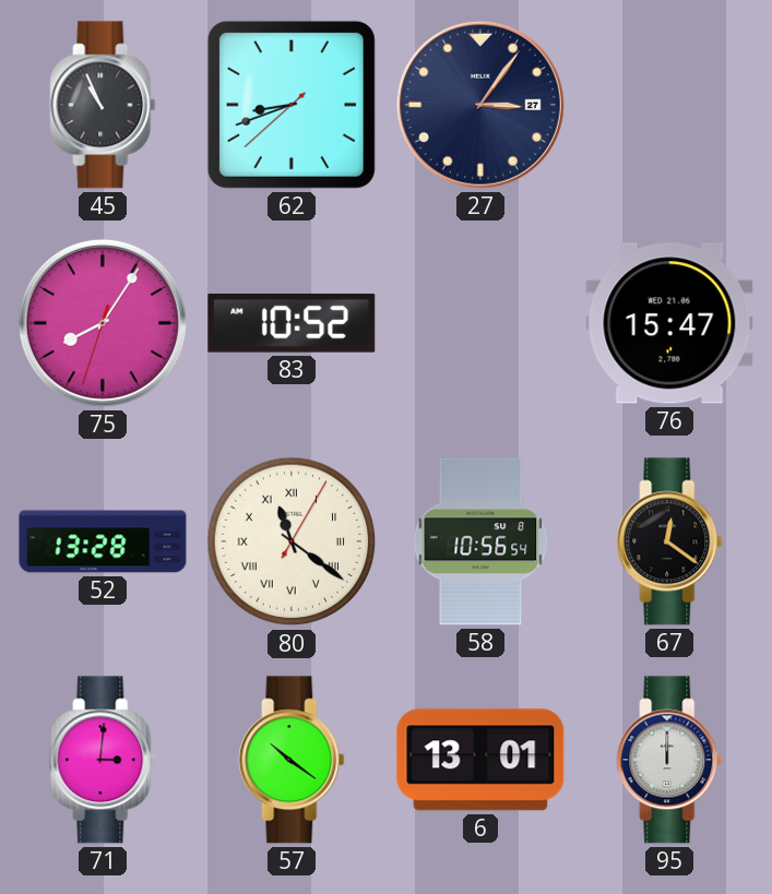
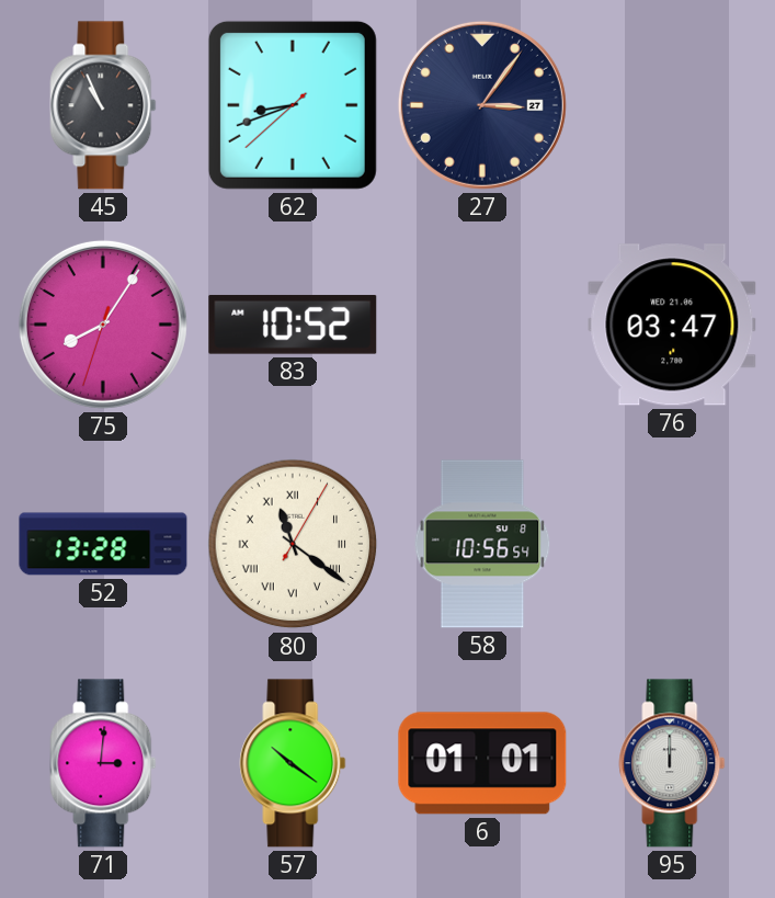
76: 15:47 -> 03:47 (672, 325)
67: 12:21 -> none (669, 541)
6: 13:01 -> 01:01 (482, 763)
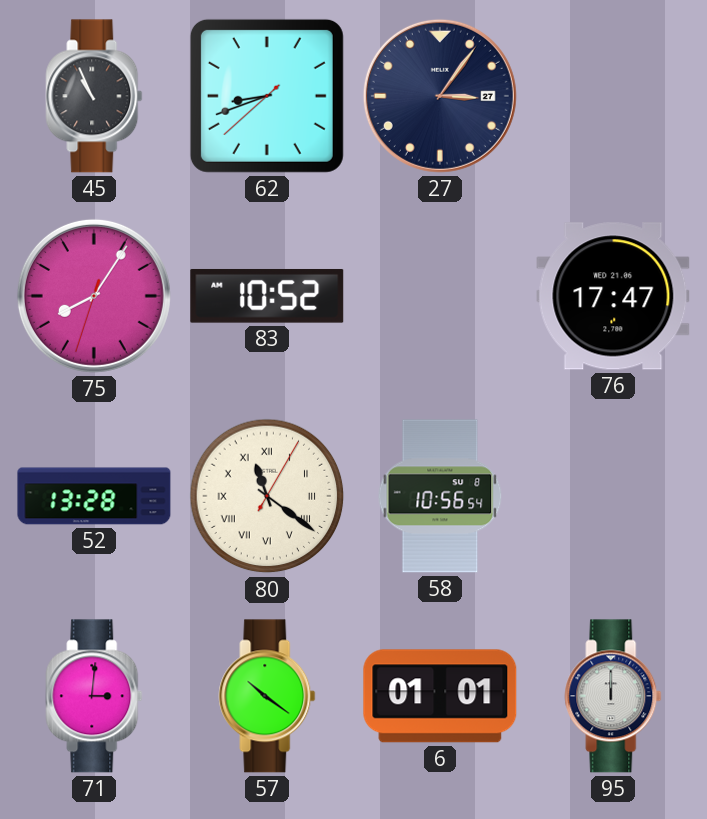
76: 03:47 -> 17:47 (613, 296)
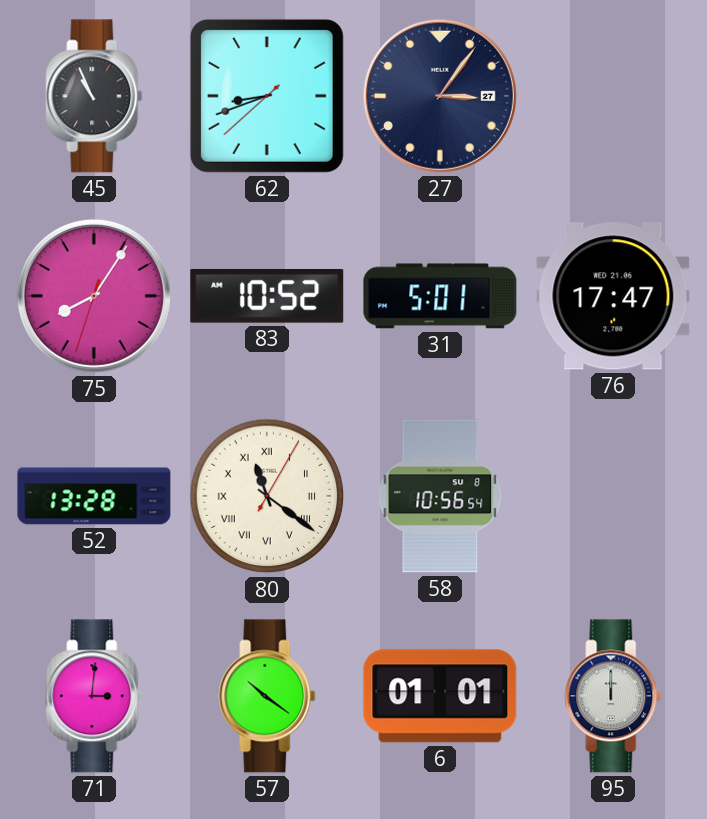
31: none -> 5:01 (440, 296)
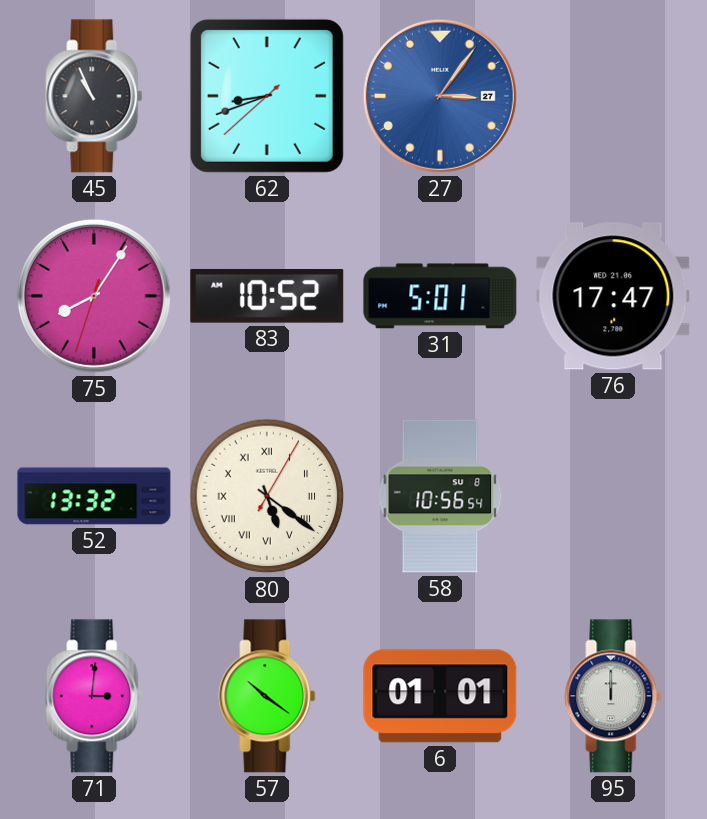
27 dial: navy -> blue (440, 96)
52: 13:28 -> 13:32 (94, 496)
80: 11:21 -> 5:21 (267, 496)
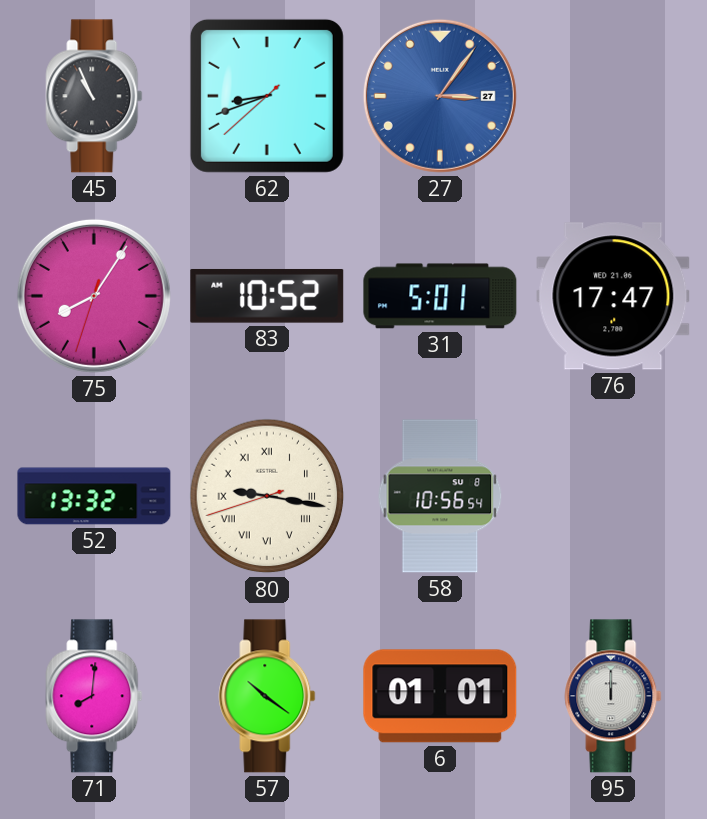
80: 5:21 -> 9:16 (267, 496)
71: 3:01 -> 8:01 (94, 696)
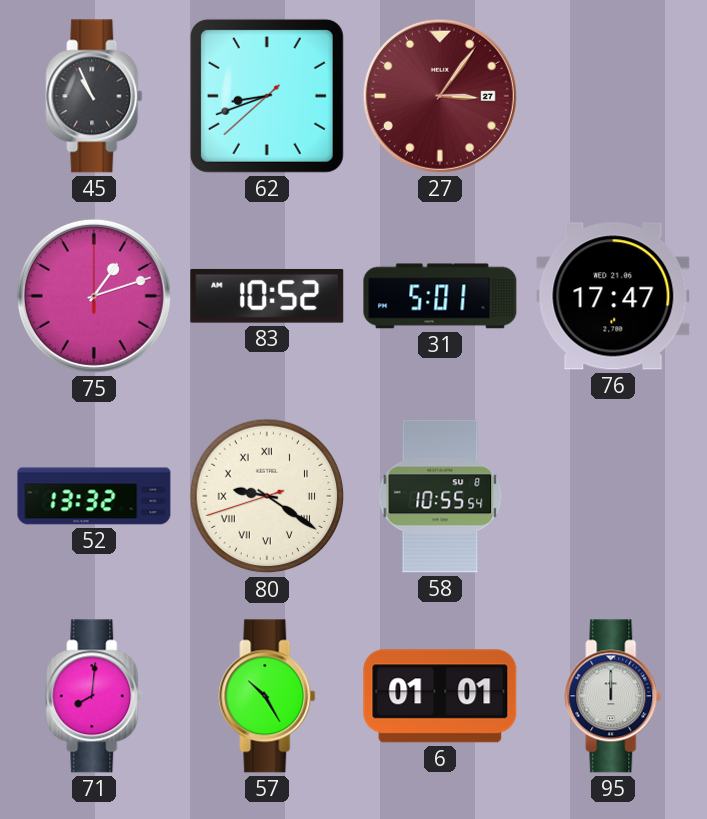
27 dial: blue -> burgundy (440, 96)
75: 8:05 -> 1:12 (94, 296)
80: 9:16 -> 9:20 (267, 496)
58: 10:56 -> 10:55 (440, 496)
57: 10:21 -> 10:25 (267, 696)
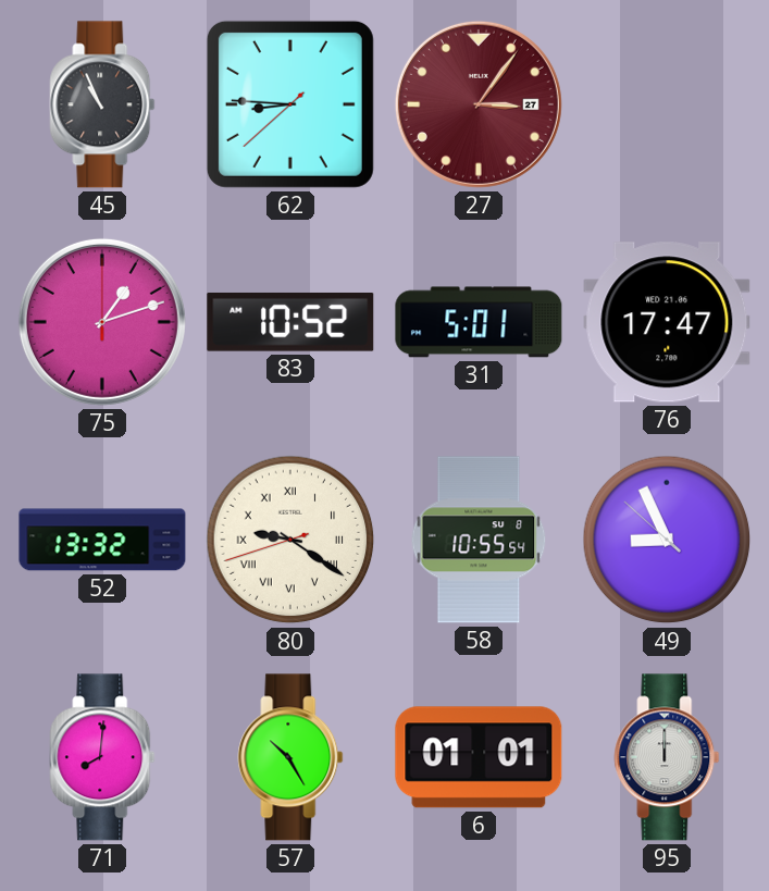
62: 8:41 -> 8:45 (290, 104)
49: none -> 8:55 (667, 540)
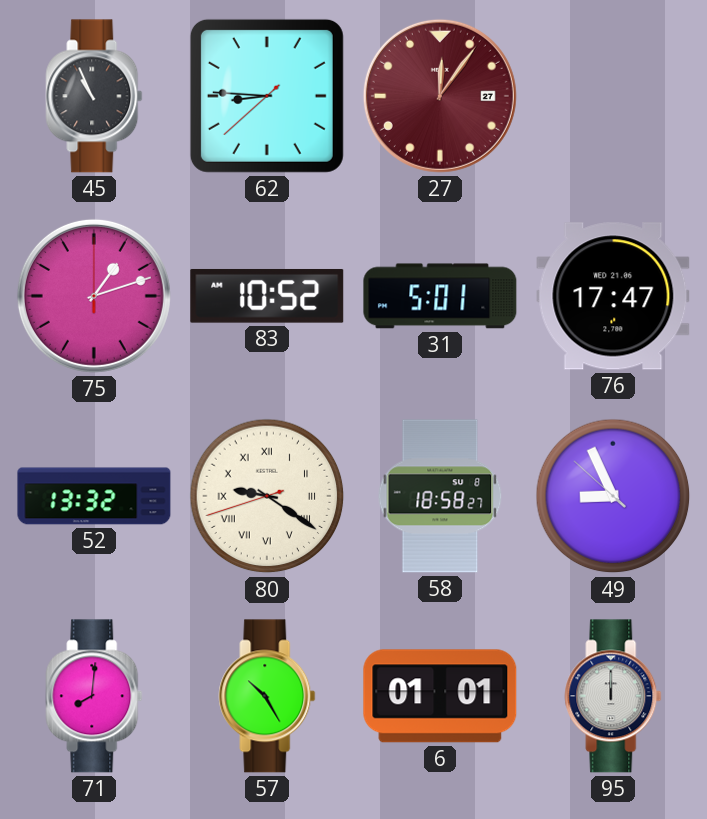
27: 3:06 -> 12:06 (440, 96)
58: 10:55 -> 18:58 (440, 496)
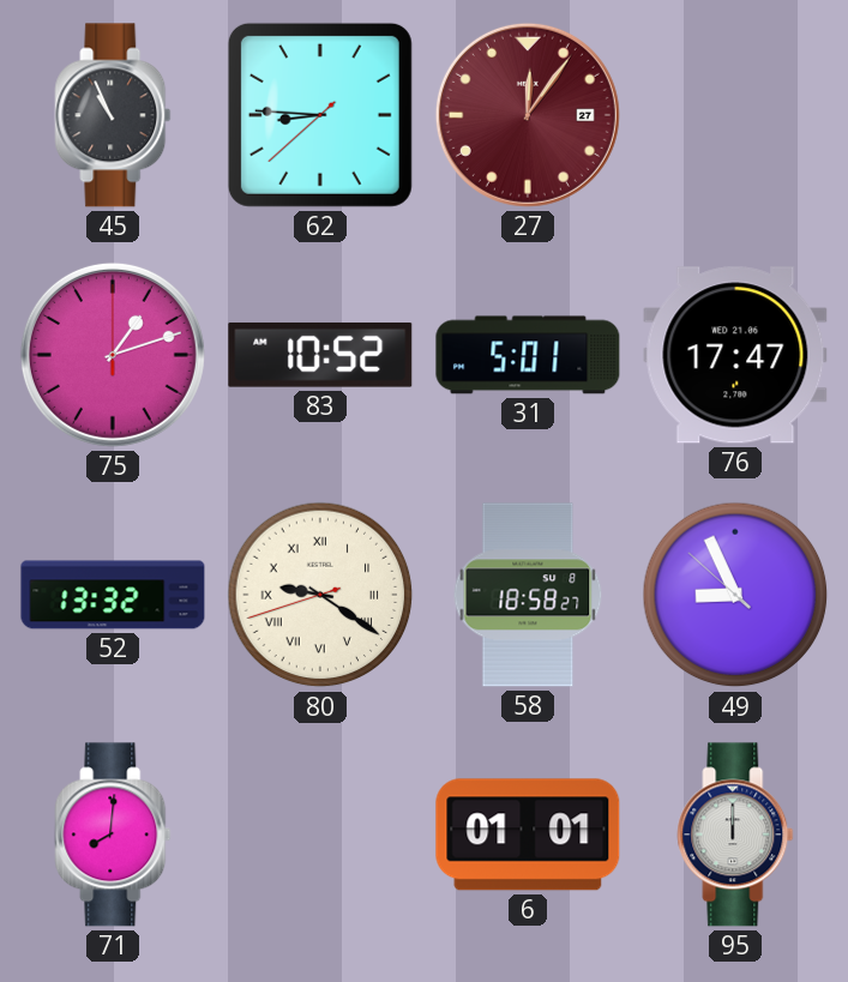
57: 10:25 -> none (267, 696)
